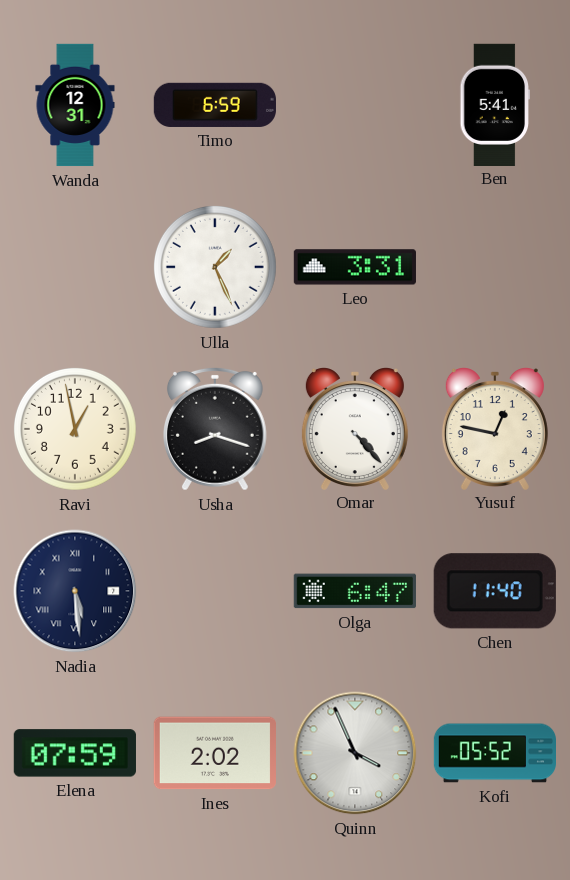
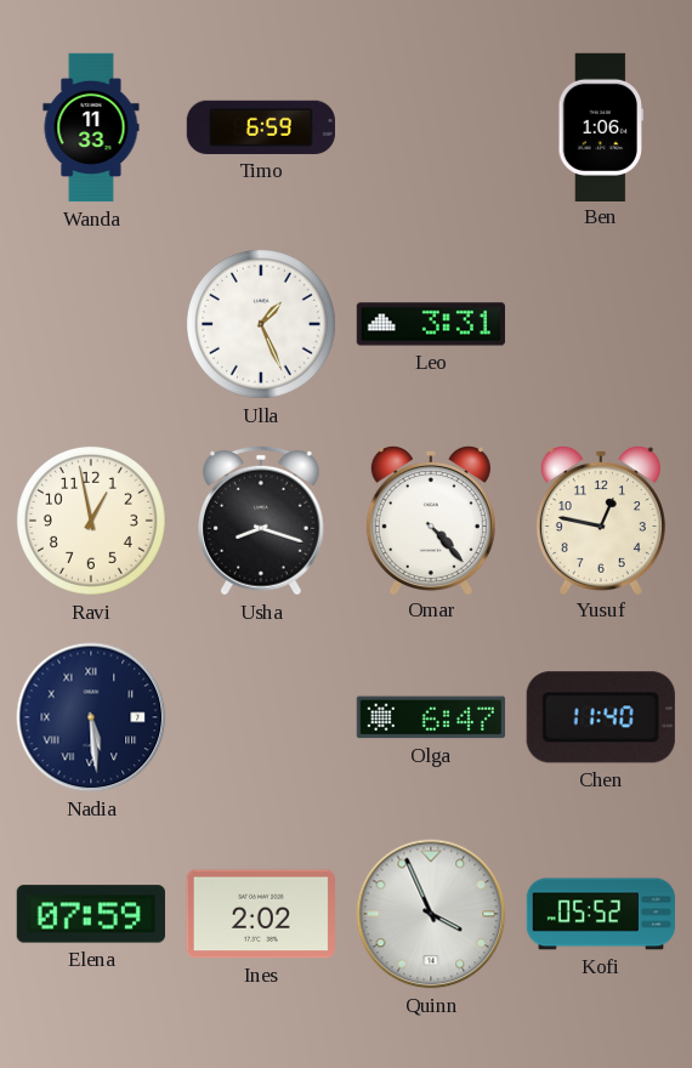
Wanda: 12:31 -> 11:33 (91, 127)
Ben: 5:41 -> 1:06 (601, 126)
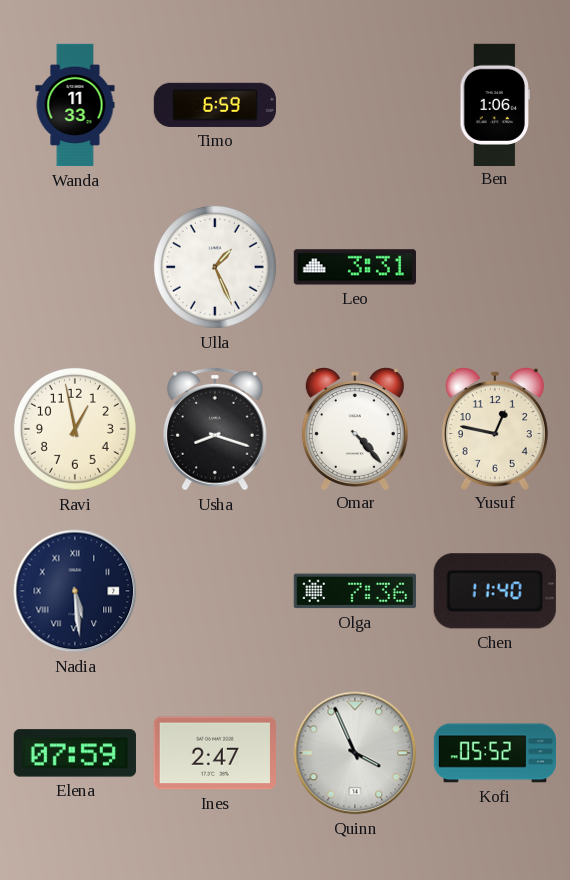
Olga: 6:47 -> 7:36 (355, 591)
Ines: 2:02 -> 2:47 (215, 753)
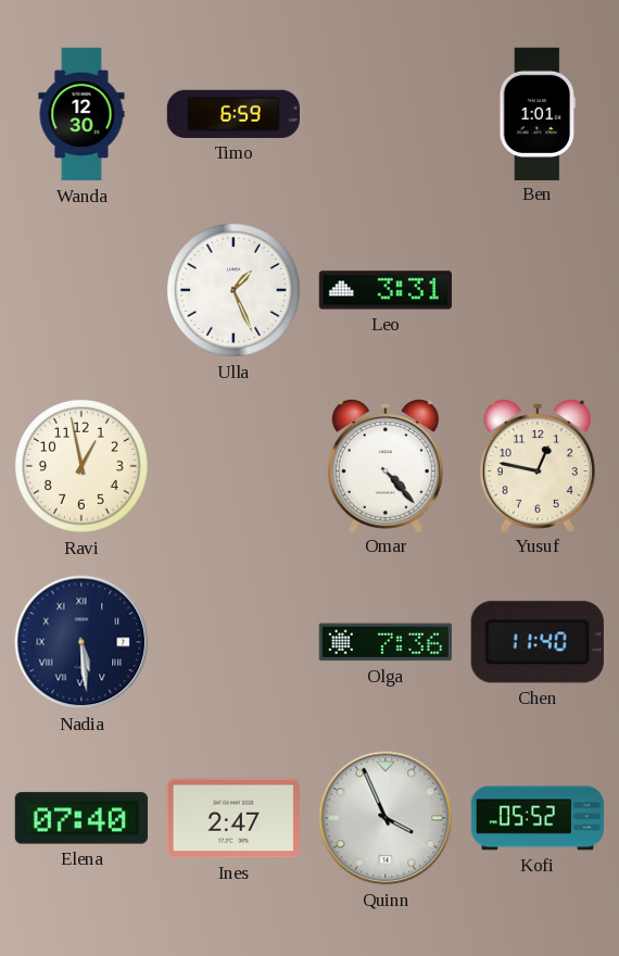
Wanda: 11:33 -> 12:30 (81, 114)
Ben: 1:06 -> 1:01 (538, 113)
Usha: 8:18 -> none (215, 429)
Elena: 07:59 -> 07:40 (81, 818)
